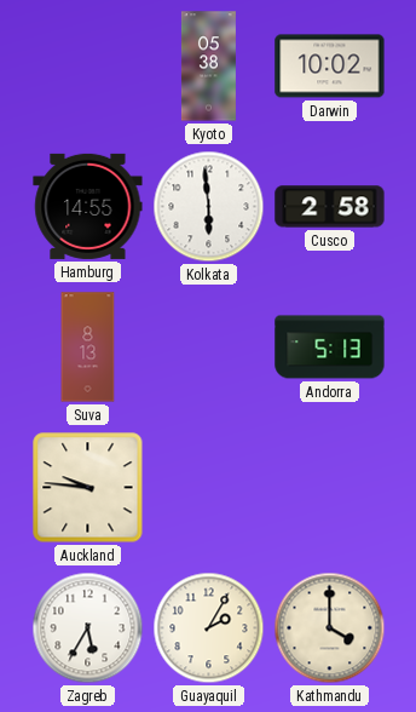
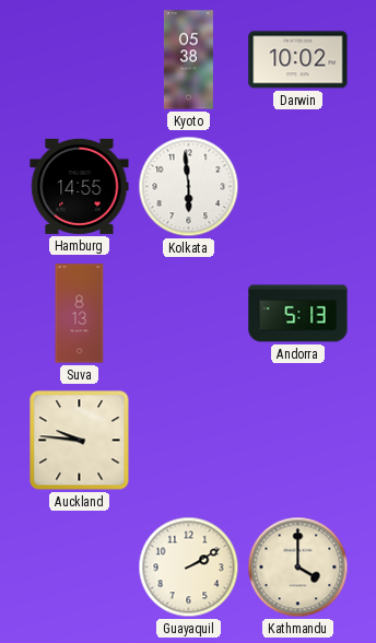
Cusco: 2:58 -> none (330, 207)
Zagreb: 5:35 -> none (88, 628)
Guayaquil: 2:05 -> 2:10 (189, 568)
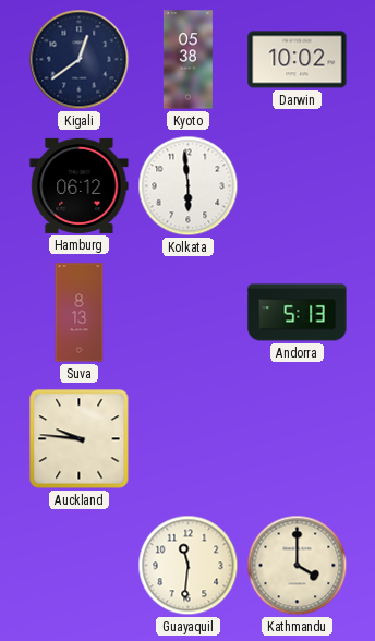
Kigali: none -> 12:39 (80, 60)
Hamburg: 14:55 -> 06:12 (80, 185)
Guayaquil: 2:10 -> 11:31 (189, 566)
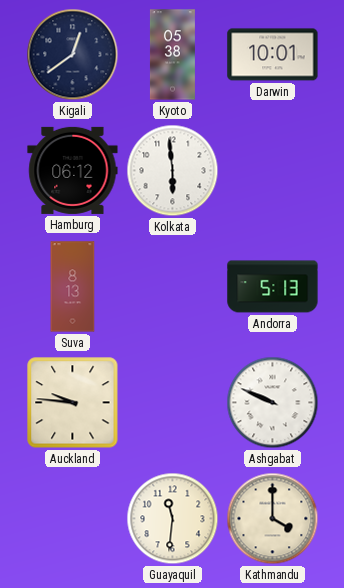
Darwin: 10:02 -> 10:01 (273, 55)
Ashgabat: none -> 9:49 (273, 403)
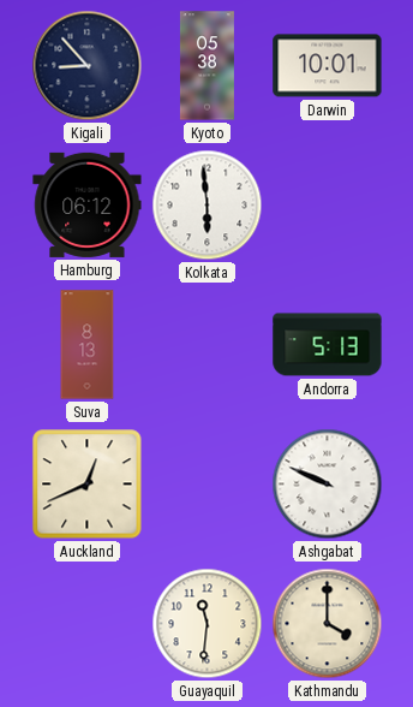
Kigali: 12:39 -> 8:53 (88, 66)
Auckland: 9:46 -> 12:41 (88, 485)
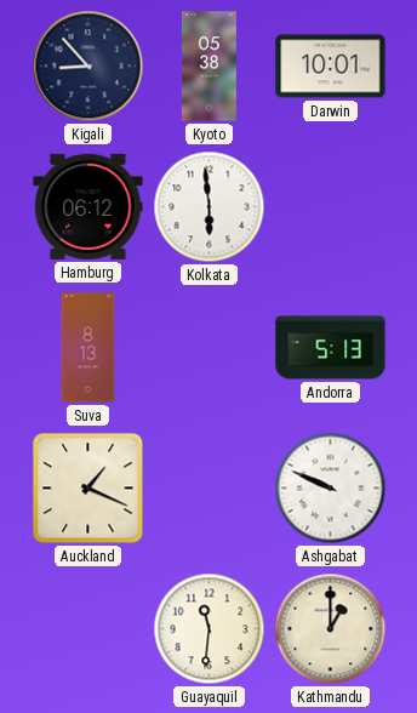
Auckland: 12:41 -> 1:19 (88, 489)
Kathmandu: 4:00 -> 1:00 (331, 629)
